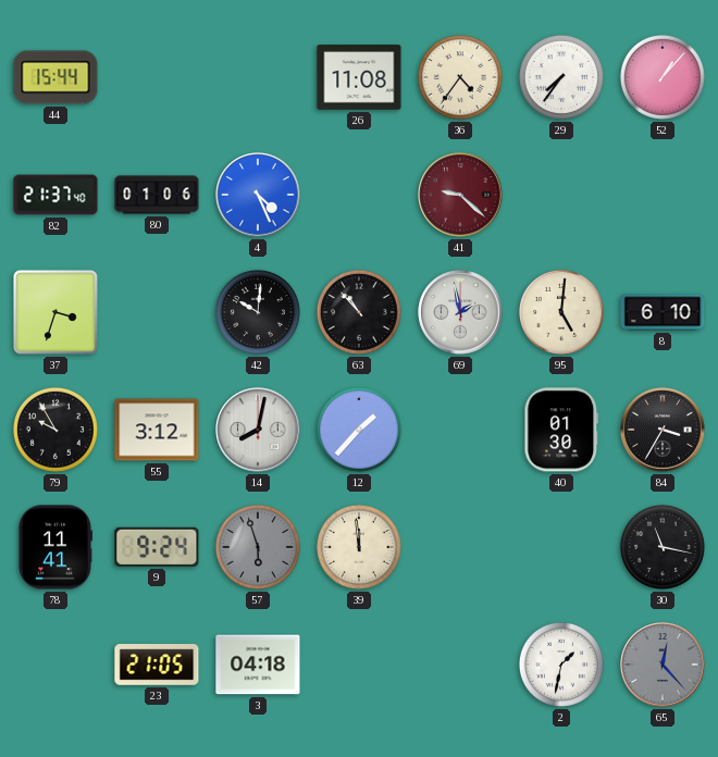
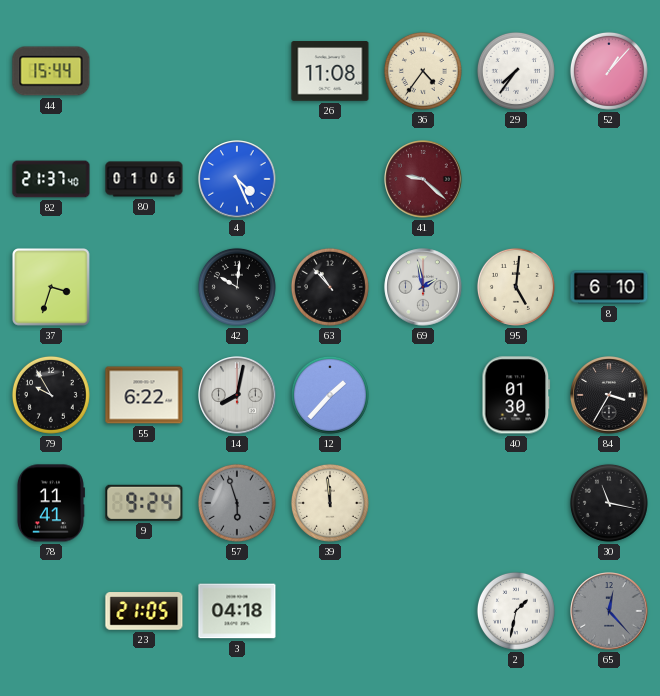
55: 3:12 -> 6:22 (144, 395)
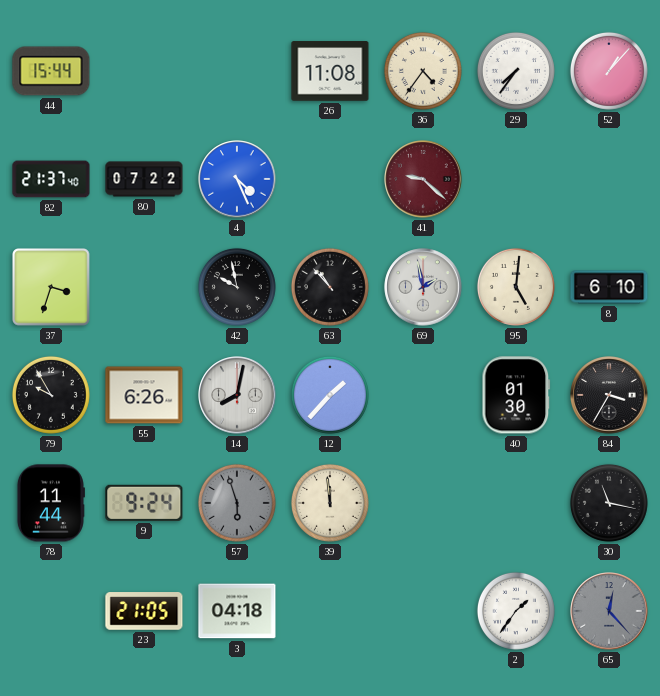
80: 01:06 -> 07:22 (144, 179)
42: 10:01 -> 9:58 (237, 287)
55: 6:22 -> 6:26 (144, 395)
78: 11:41 -> 11:44 (50, 503)
2: 1:32 -> 1:36 (516, 611)
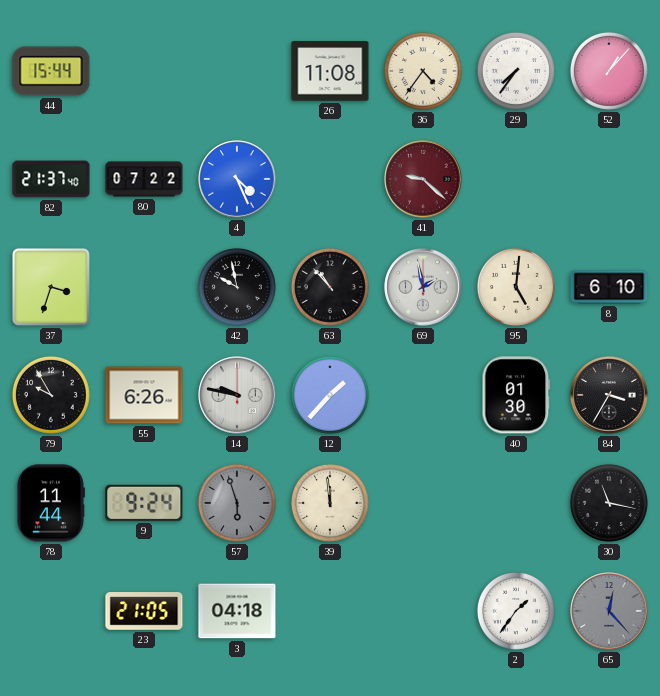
14: 8:02 -> 9:47 (237, 395)
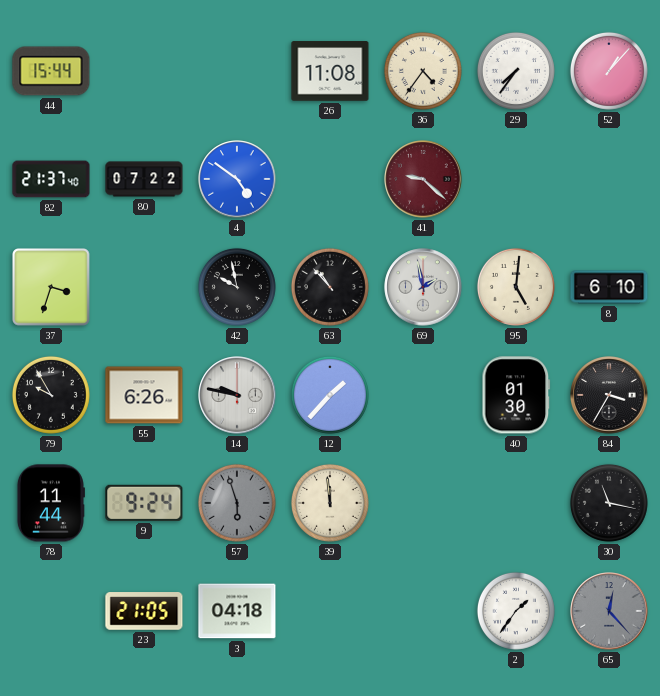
4: 4:26 -> 4:51 (237, 179)
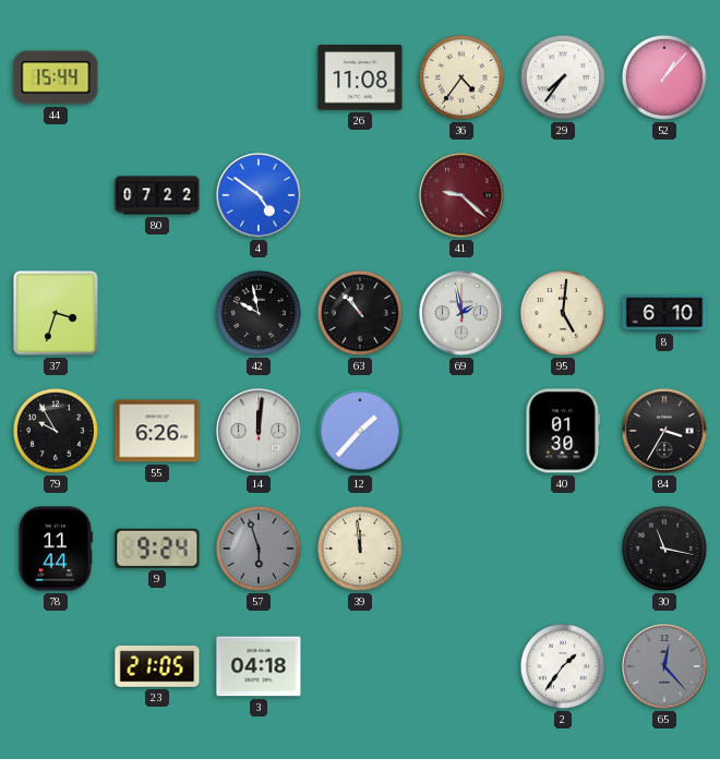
82: 21:37 -> none (51, 179)
14: 9:47 -> 12:01 (259, 431)
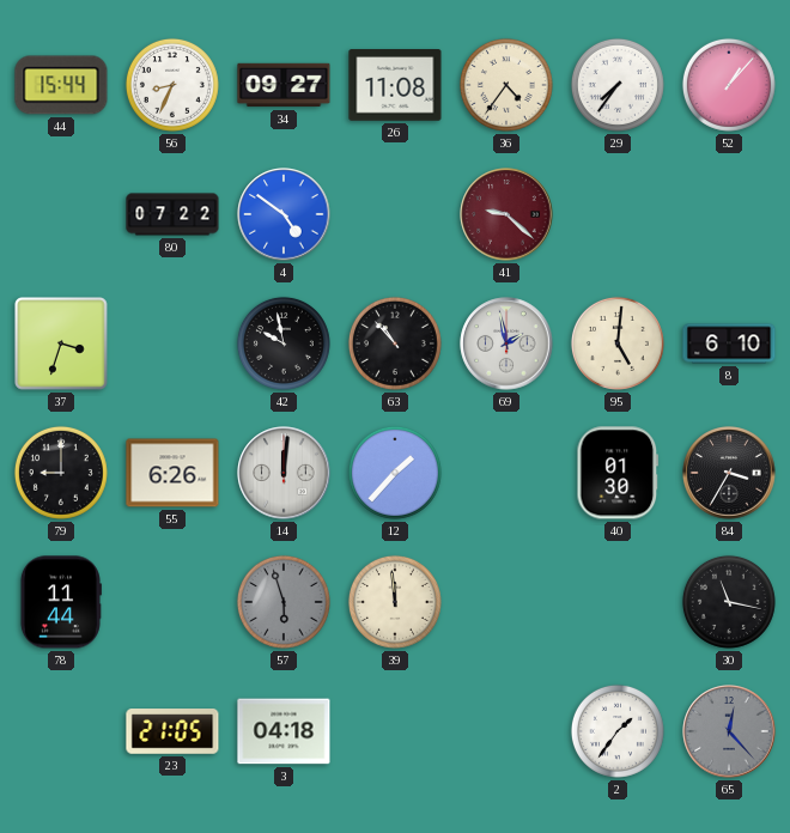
56: none -> 8:34 (172, 85)
34: none -> 09:27 (284, 85)
79: 9:55 -> 9:00 (61, 473)
9: 9:24 -> none (157, 549)
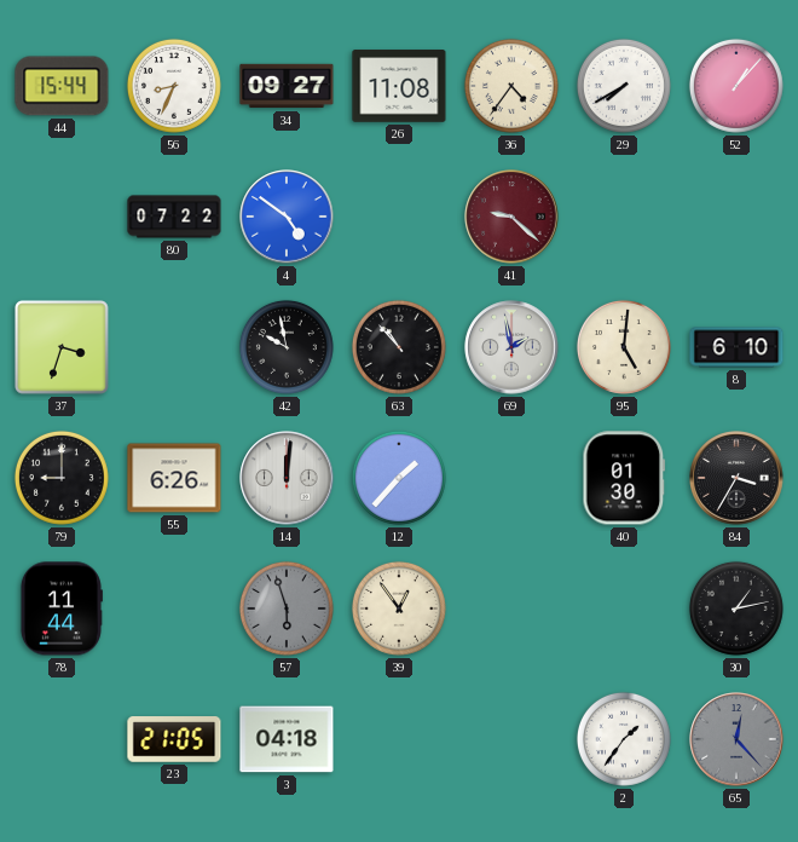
29: 7:36 -> 7:40 (624, 86)
39: 11:59 -> 12:54 (399, 609)
30: 11:17 -> 1:13 (736, 609)
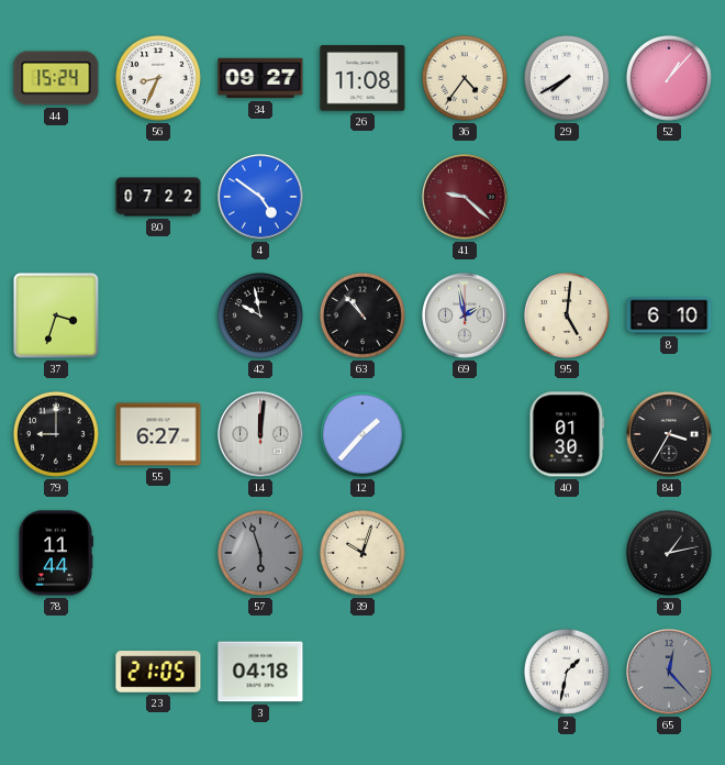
44: 15:44 -> 15:24 (56, 78)
55: 6:26 -> 6:27 (158, 434)
39: 12:54 -> 10:03 (362, 553)
2: 1:36 -> 1:32 (567, 672)
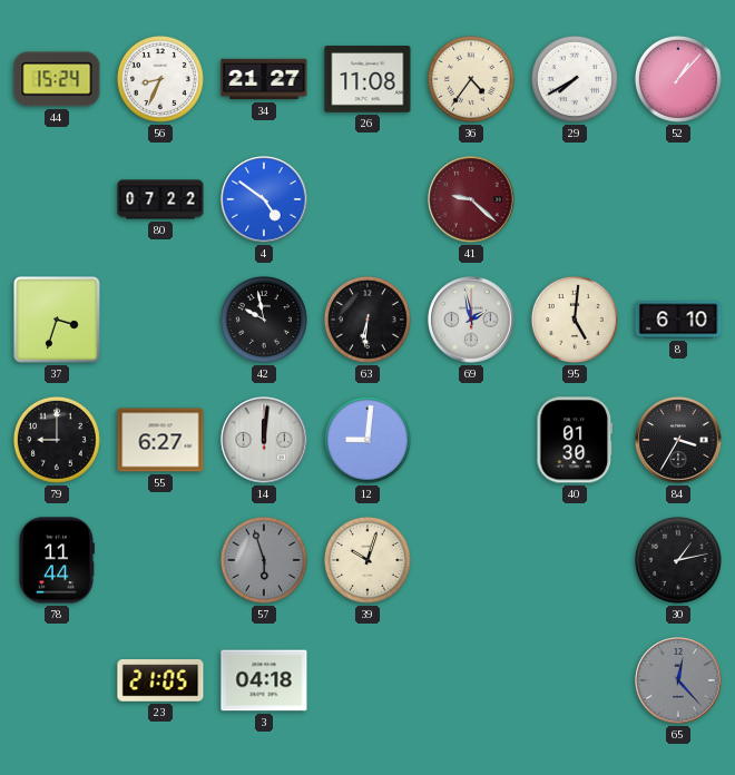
34: 09:27 -> 21:27 (264, 79)
63: 10:53 -> 6:31 (367, 320)
12: 1:37 -> 9:01 (367, 440)
2: 1:32 -> none (567, 672)
